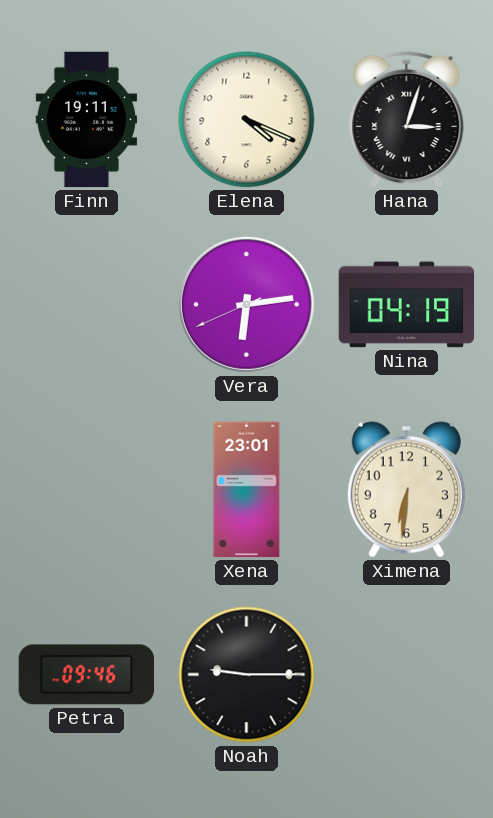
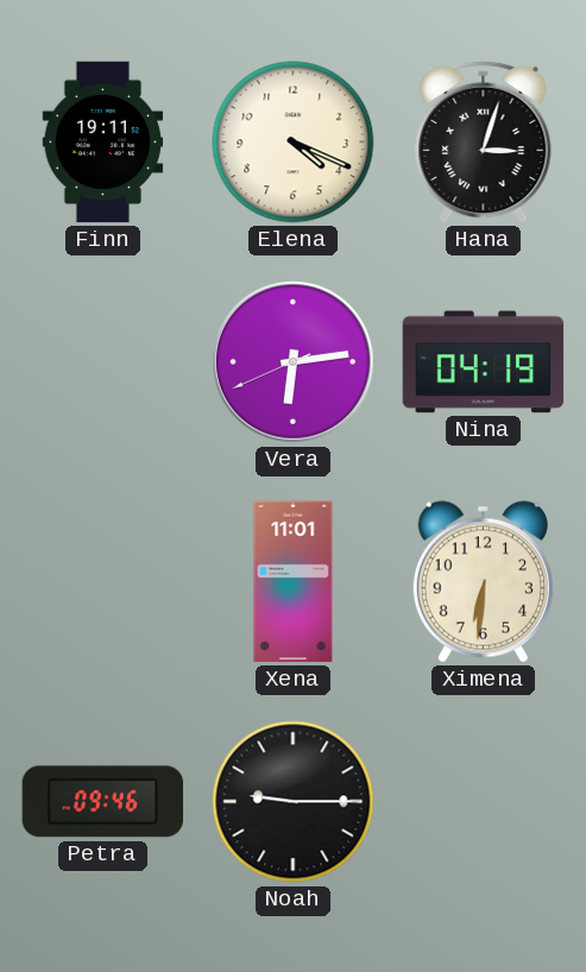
Xena: 23:01 -> 11:01 (294, 582)
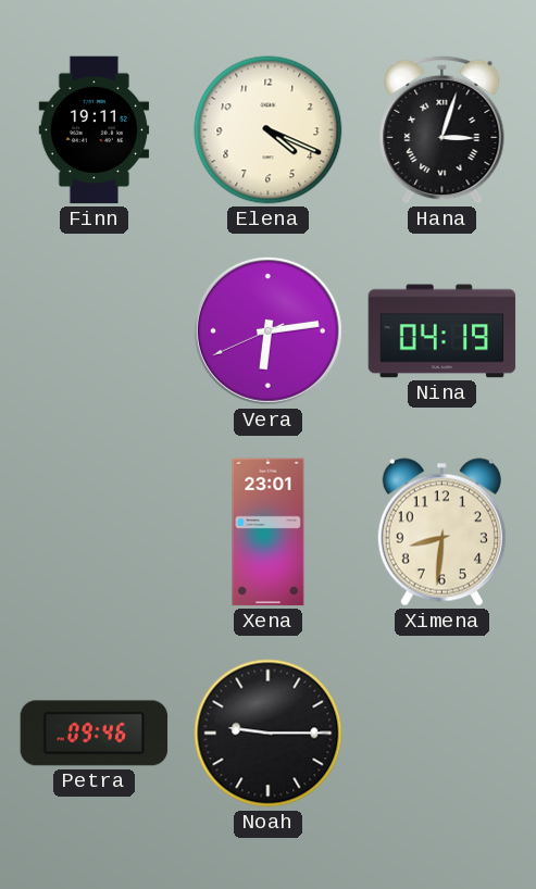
Xena: 11:01 -> 23:01 (269, 533)
Ximena: 6:31 -> 8:31 (441, 533)
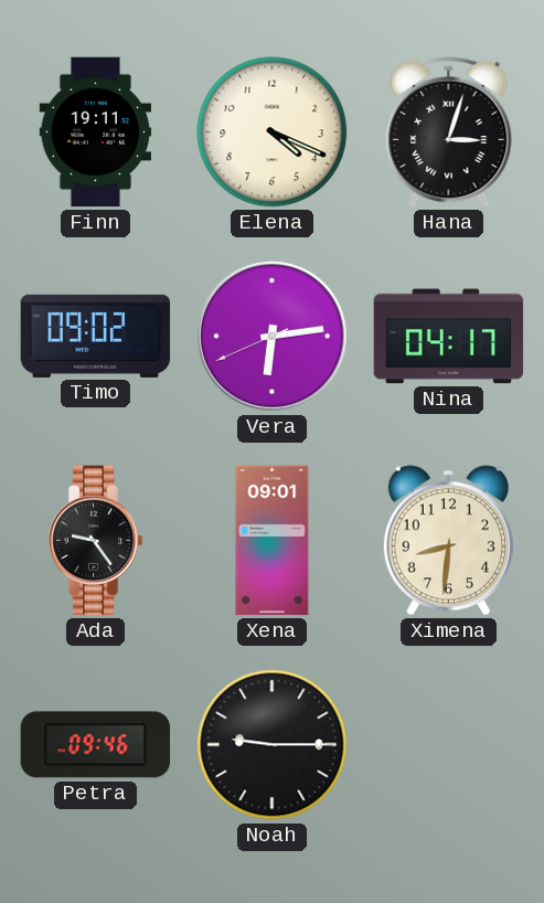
Timo: none -> 09:02 (96, 336)
Nina: 04:19 -> 04:17 (449, 337)
Ada: none -> 9:24 (95, 541)
Xena: 23:01 -> 09:01 (273, 541)
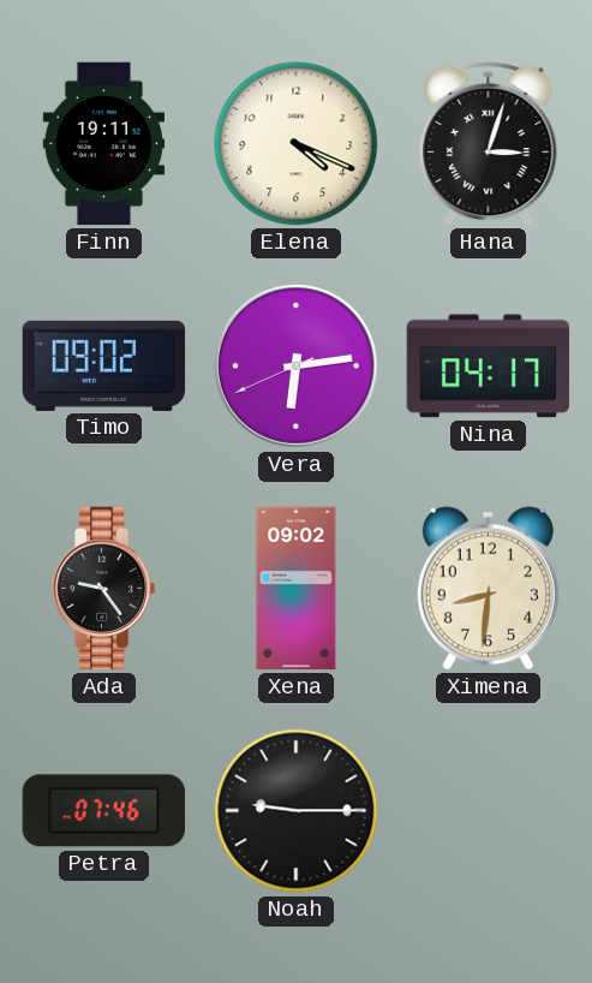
Xena: 09:01 -> 09:02 (297, 589)
Petra: 09:46 -> 07:46 (104, 811)
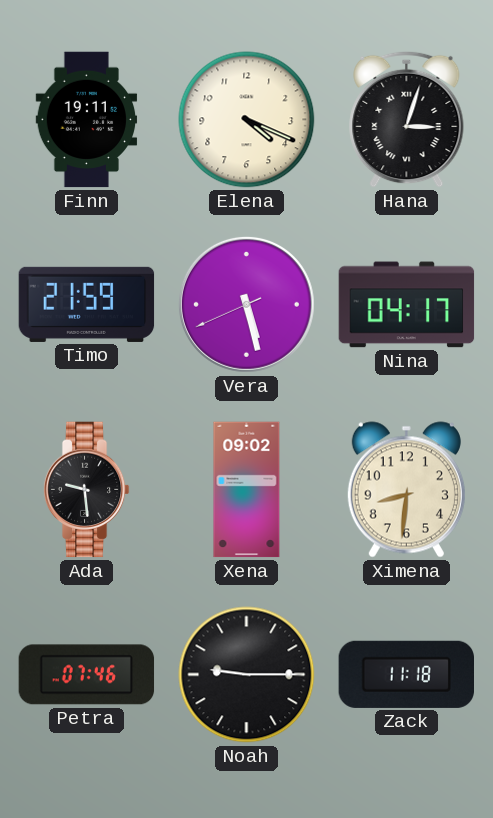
Timo: 09:02 -> 21:59 (87, 304)
Vera: 6:13 -> 5:27 (246, 304)
Ada: 9:24 -> 9:29 (86, 490)
Zack: none -> 11:18 (406, 674)
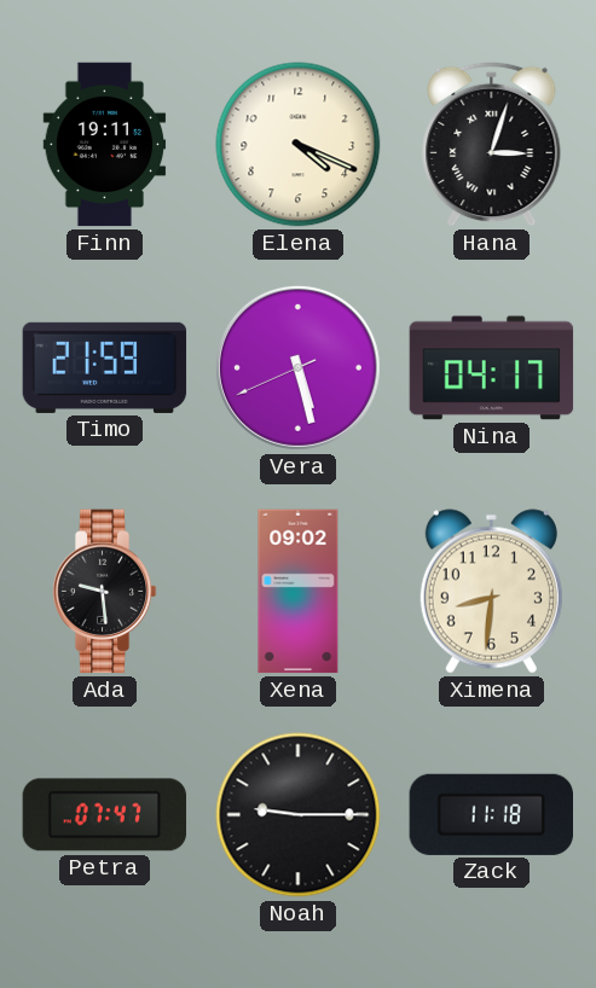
Petra: 07:46 -> 07:47 (105, 815)
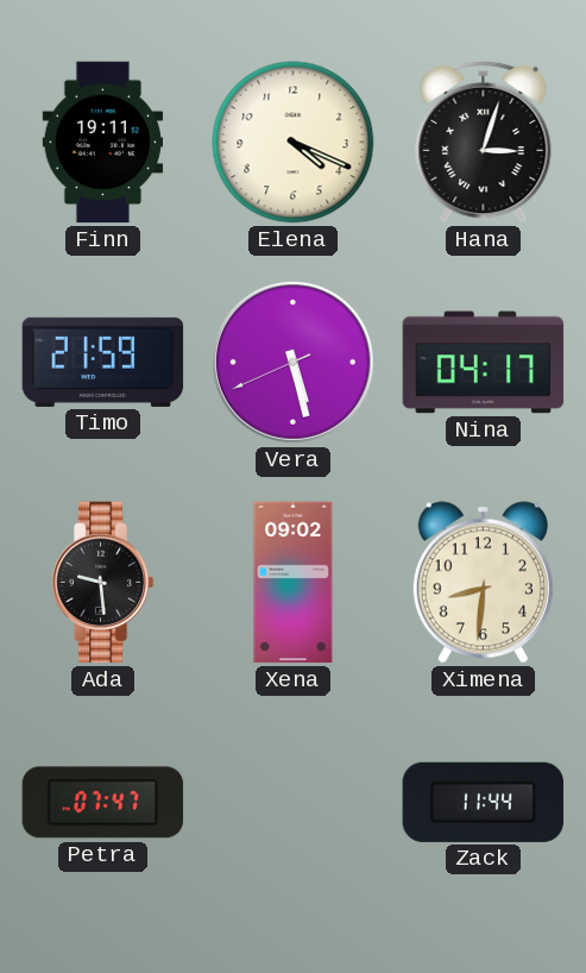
Noah: 9:15 -> none (299, 815)
Zack: 11:18 -> 11:44 (483, 802)
